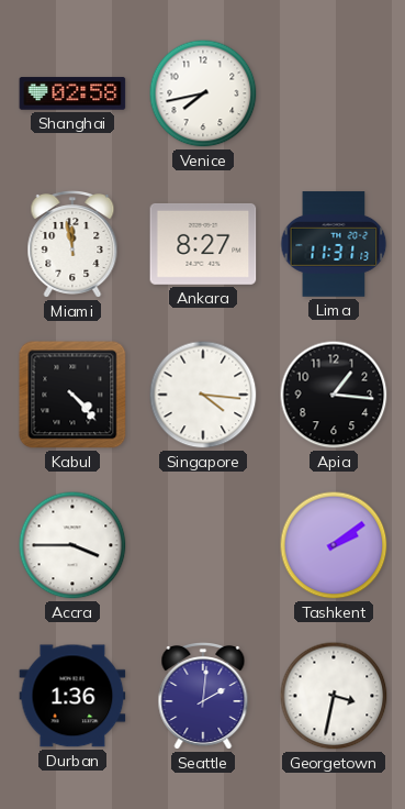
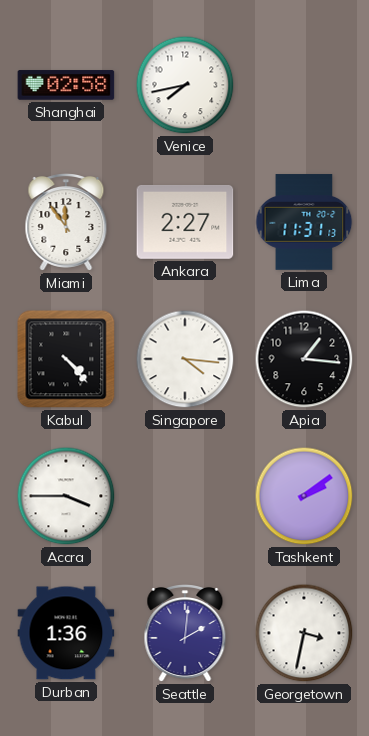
Miami: 11:58 -> 11:54 (66, 223)
Ankara: 8:27 -> 2:27 (185, 222)
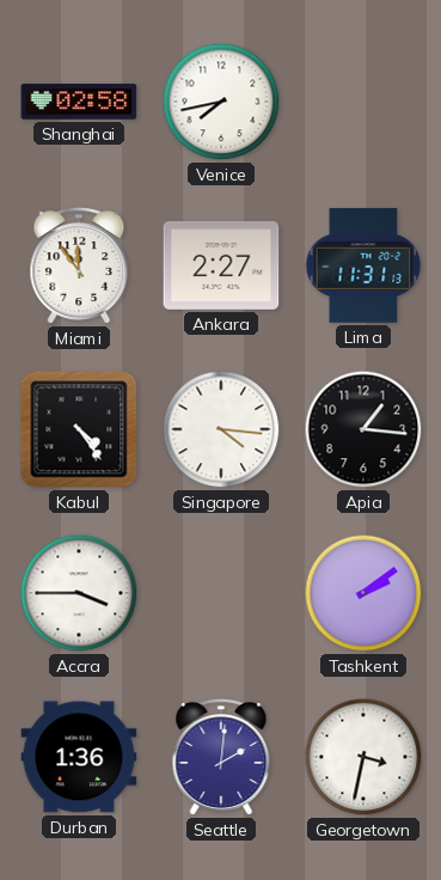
Kabul: 4:23 -> 4:24 (79, 429)
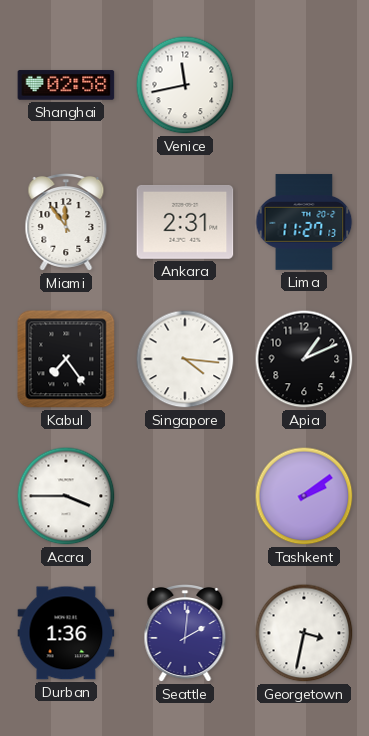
Venice: 7:43 -> 11:43 (185, 85)
Ankara: 2:27 -> 2:31 (185, 222)
Lima: 11:31 -> 11:27 (304, 222)
Kabul: 4:24 -> 7:24 (66, 359)
Apia: 1:16 -> 1:11 (304, 359)
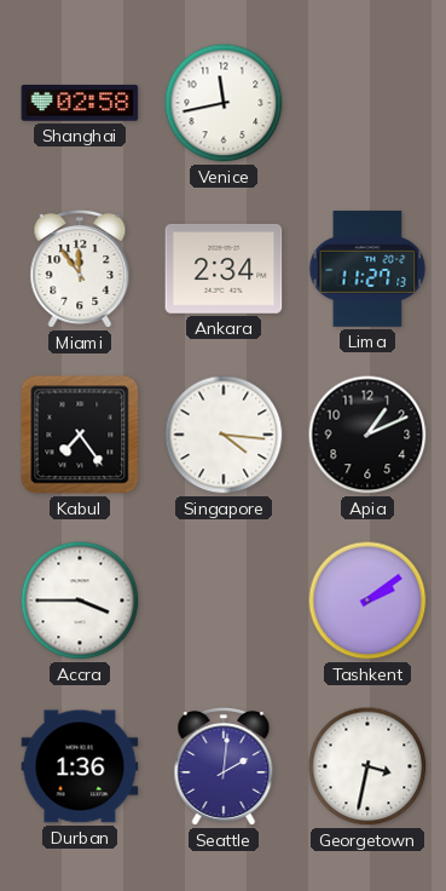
Ankara: 2:31 -> 2:34 (224, 269)
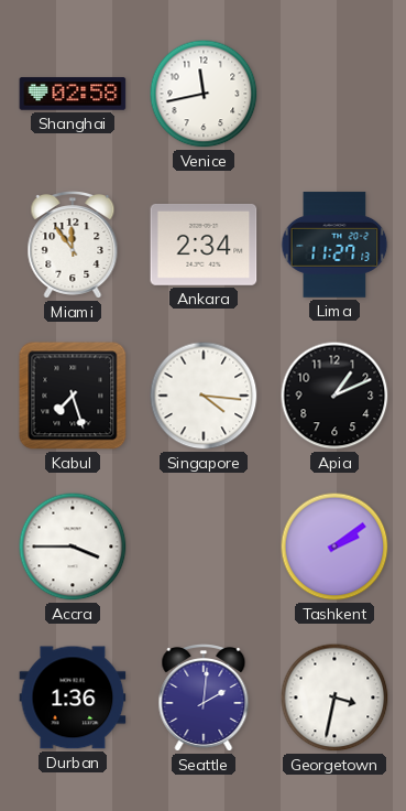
Kabul: 7:24 -> 7:27 (73, 396)
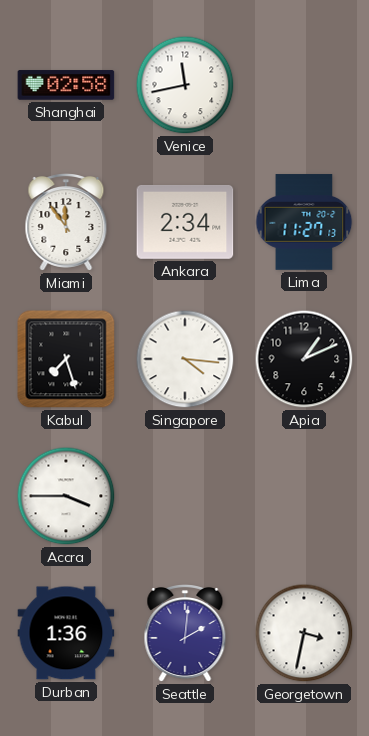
Tashkent: 2:09 -> none (334, 547)
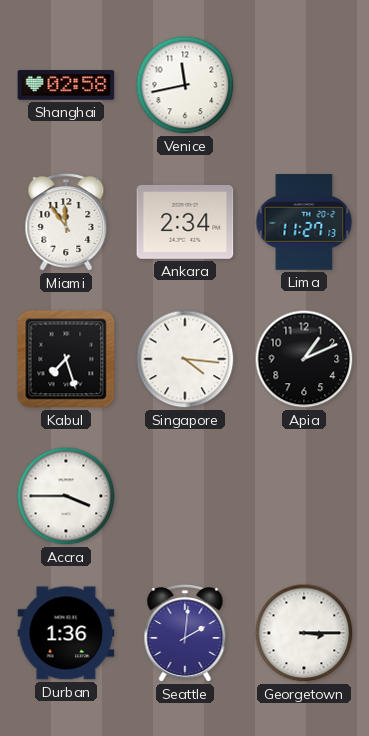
Georgetown: 3:32 -> 3:15 (304, 633)
